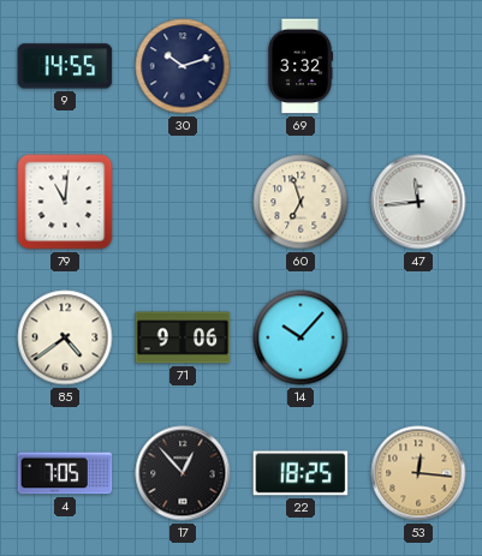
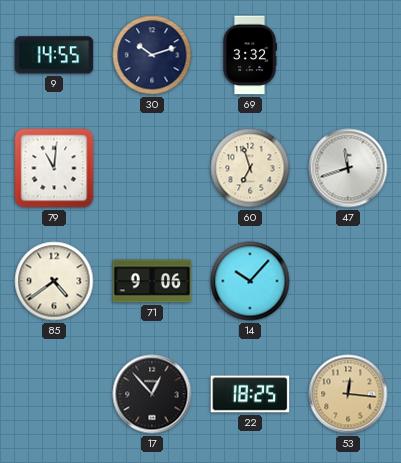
47: 11:44 -> 11:42 (348, 168)
4: 7:05 -> none (65, 473)
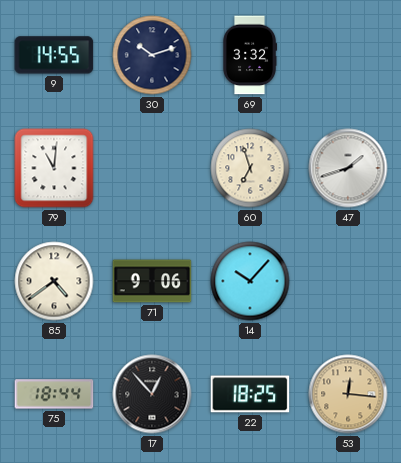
47: 11:42 -> 1:42 (348, 168)
75: none -> 18:44 (54, 394)
